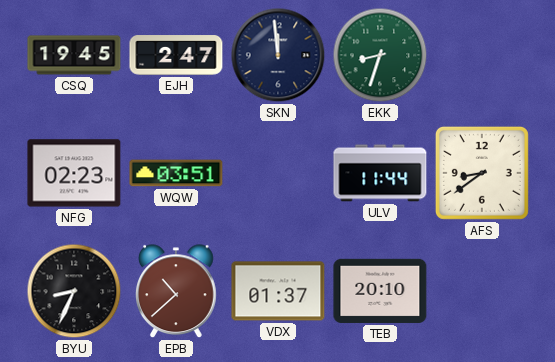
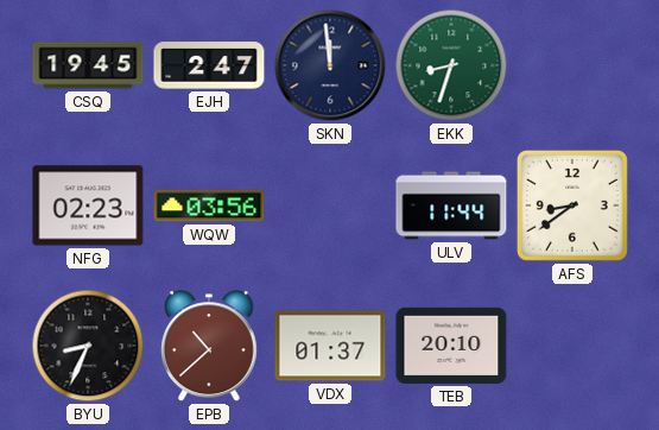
WQW: 03:51 -> 03:56 (209, 205)
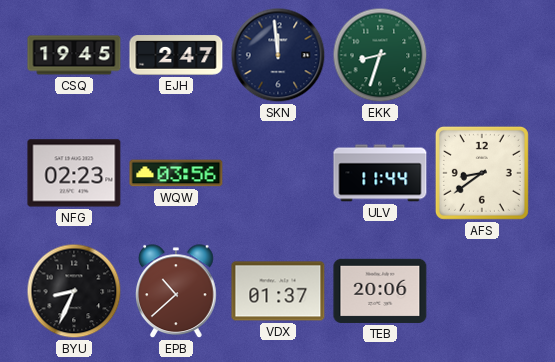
TEB: 20:10 -> 20:06 (380, 291)
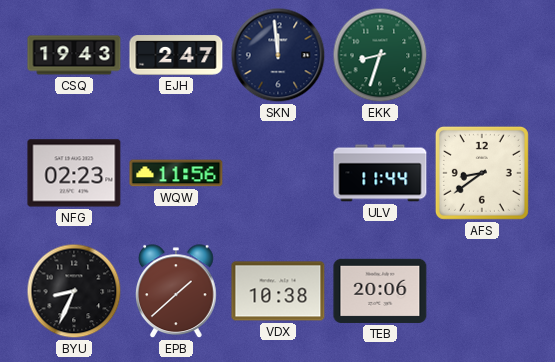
CSQ: 19:45 -> 19:43 (74, 55)
WQW: 03:56 -> 11:56 (176, 173)
EPB: 10:38 -> 1:38 (177, 292)
VDX: 01:37 -> 10:38 (278, 291)
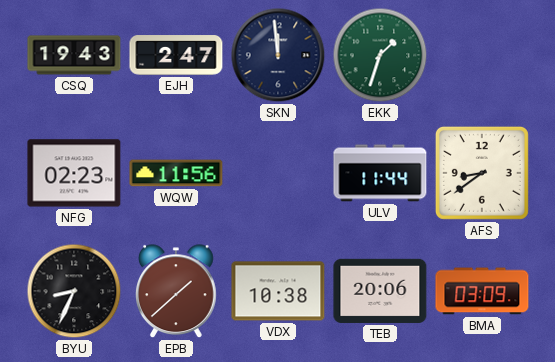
EKK: 8:33 -> 1:33 (380, 55)
BMA: none -> 03:09 (482, 291)
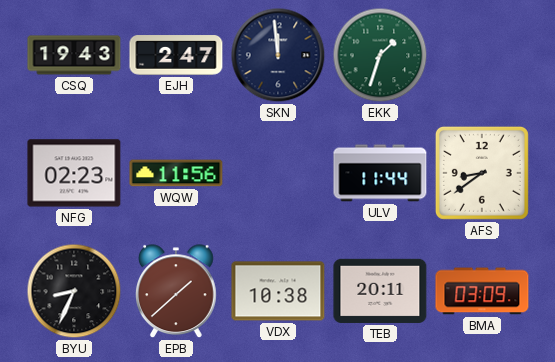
TEB: 20:06 -> 20:11 (380, 291)
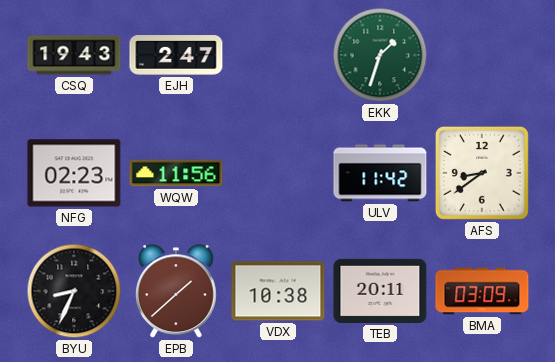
SKN: 11:59 -> none (278, 55)
ULV: 11:44 -> 11:42 (380, 173)
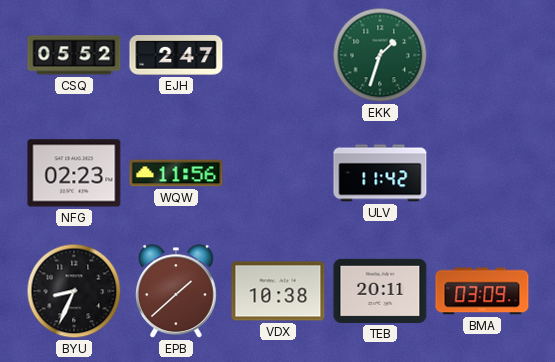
CSQ: 19:43 -> 05:52 (74, 55)
AFS: 8:39 -> none (482, 173)
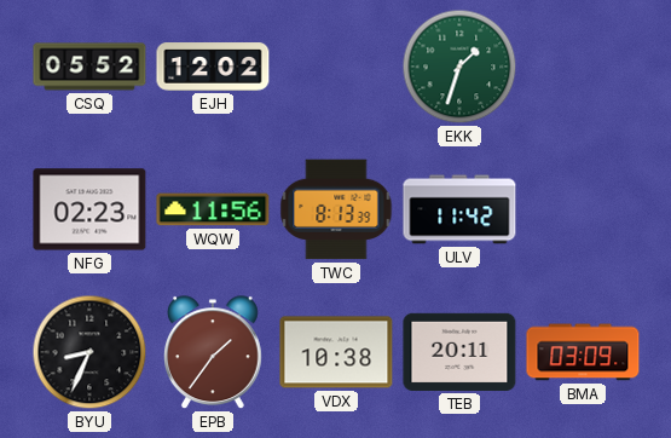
EJH: 2:47 -> 12:02 (213, 67)
TWC: none -> 8:13 (336, 209)
EPB: 1:38 -> 1:36 (214, 353)
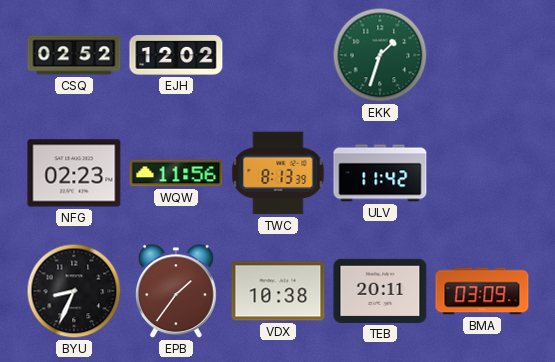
CSQ: 05:52 -> 02:52 (74, 55)
